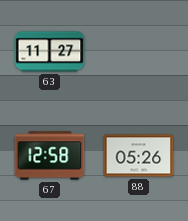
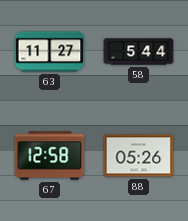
58: none -> 5:44 (139, 52)
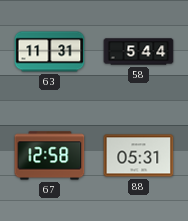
63: 11:27 -> 11:31 (50, 52)
88: 05:26 -> 05:31 (139, 156)
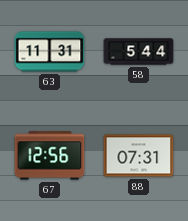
67: 12:58 -> 12:56 (50, 156)
88: 05:31 -> 07:31 (139, 156)
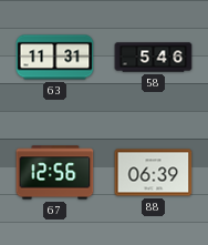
58: 5:44 -> 5:46 (154, 58)
88: 07:31 -> 06:39 (154, 173)
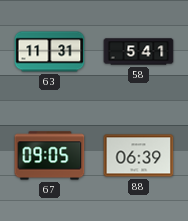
58: 5:46 -> 5:41 (139, 52)
67: 12:56 -> 09:05 (50, 156)
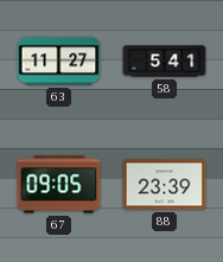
63: 11:31 -> 11:27 (59, 62)
88: 06:39 -> 23:39 (165, 185)
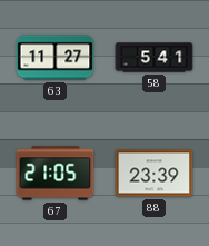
67: 09:05 -> 21:05 (56, 174)
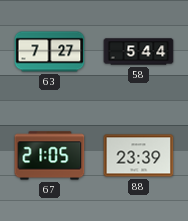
63: 11:27 -> 7:27 (50, 52)
58: 5:41 -> 5:44 (139, 52)
